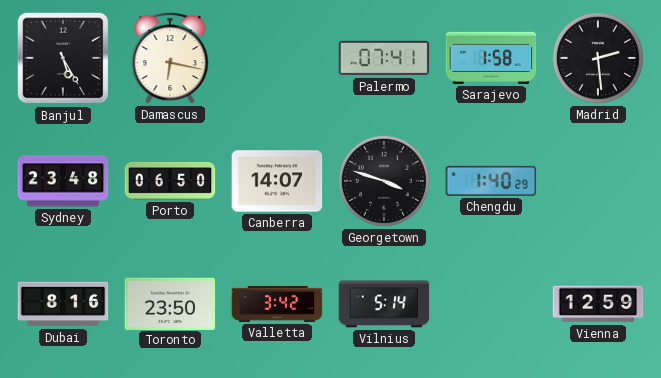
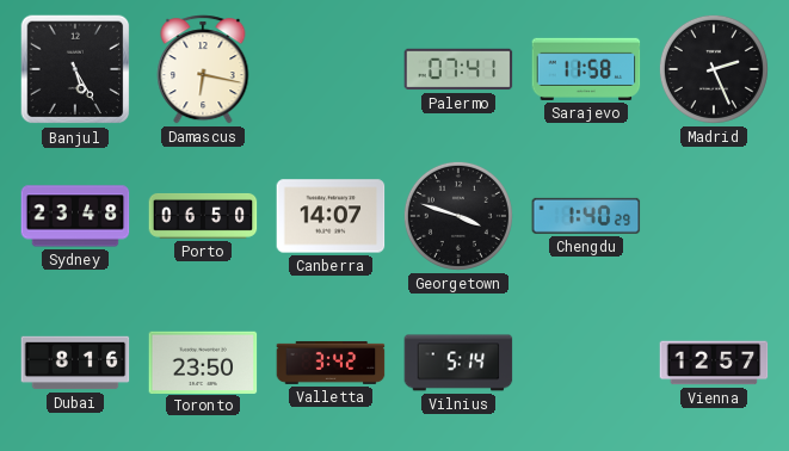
Sarajevo: 1:58 -> 11:58 (586, 69)
Madrid: 2:29 -> 2:26 (714, 69)
Vienna: 12:59 -> 12:57 (714, 363)
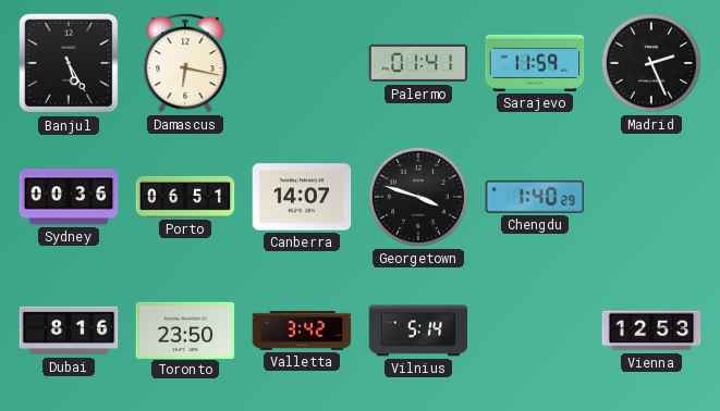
Palermo: 07:41 -> 01:41 (418, 63)
Sarajevo: 11:58 -> 11:59 (535, 63)
Sydney: 23:48 -> 00:36 (69, 197)
Porto: 06:50 -> 06:51 (185, 197)
Vienna: 12:57 -> 12:53 (651, 331)
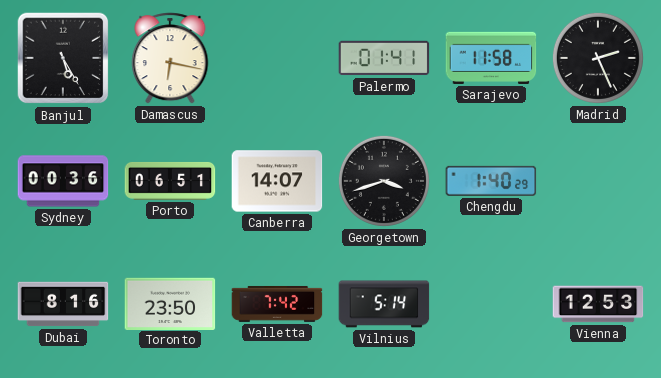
Sarajevo: 11:59 -> 11:58 (491, 58)
Georgetown: 3:48 -> 3:42 (384, 181)
Valletta: 3:42 -> 7:42 (277, 304)
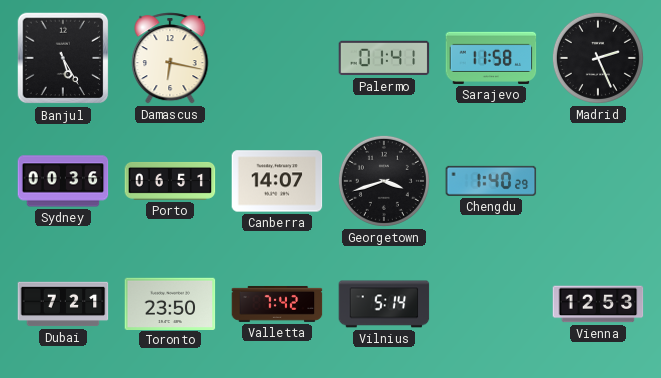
Dubai: 8:16 -> 7:21 (63, 304)
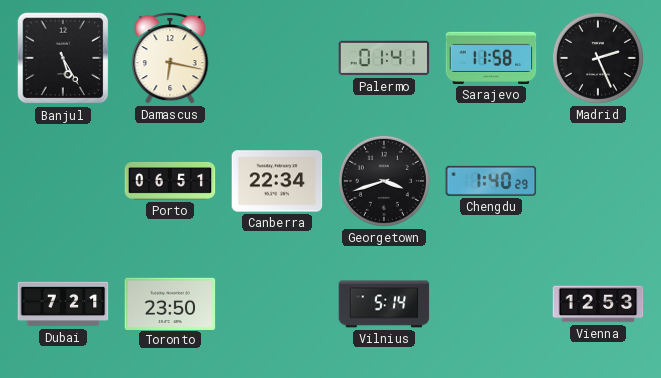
Sydney: 00:36 -> none (63, 181)
Canberra: 14:07 -> 22:34 (277, 181)
Valletta: 7:42 -> none (277, 304)
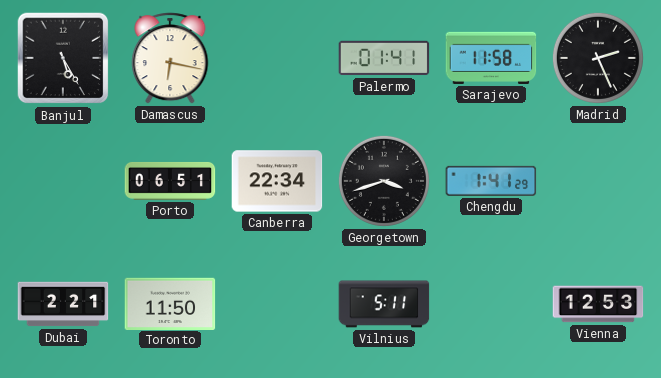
Chengdu: 1:40 -> 1:41 (491, 181)
Dubai: 7:21 -> 2:21 (63, 304)
Toronto: 23:50 -> 11:50 (170, 303)
Vilnius: 5:14 -> 5:11 (384, 304)
